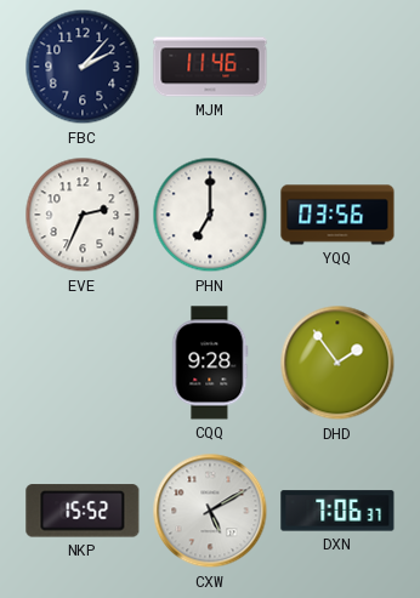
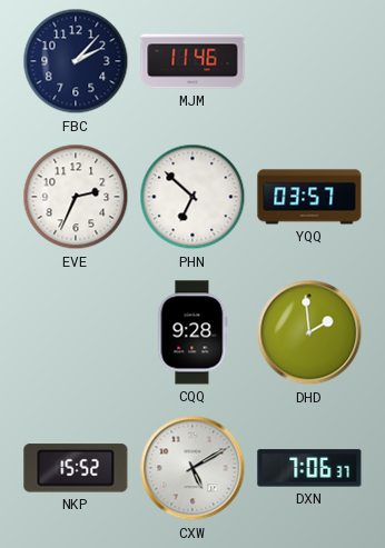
PHN: 7:00 -> 6:52 (192, 197)
YQQ: 03:56 -> 03:57 (309, 197)
DHD: 1:54 -> 1:59 (309, 332)
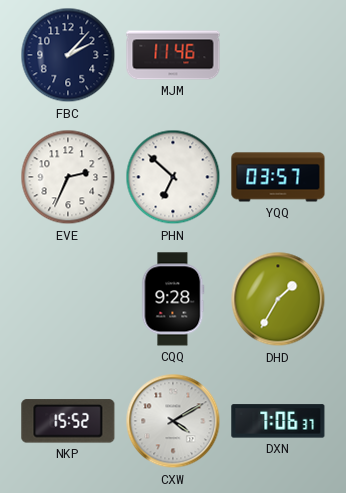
DHD: 1:59 -> 1:35 (278, 299)
CXW: 5:10 -> 4:10 (173, 421)
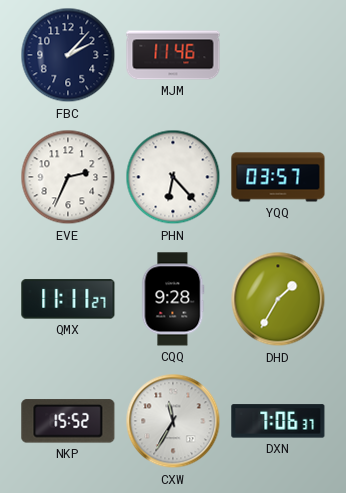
PHN: 6:52 -> 6:23 (173, 177)
QMX: none -> 11:11 (68, 299)
CXW: 4:10 -> 11:35 (173, 421)
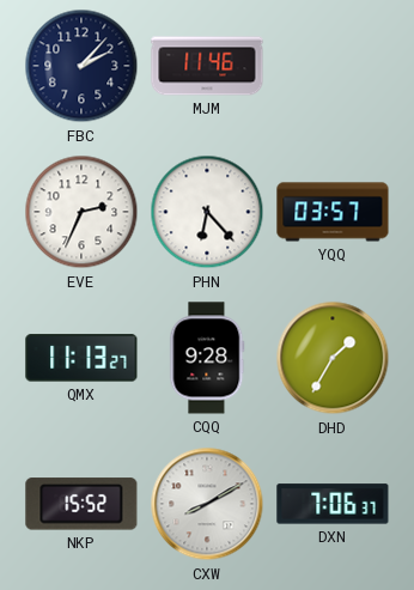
QMX: 11:11 -> 11:13 (81, 358)
CXW: 11:35 -> 8:10 (207, 504)
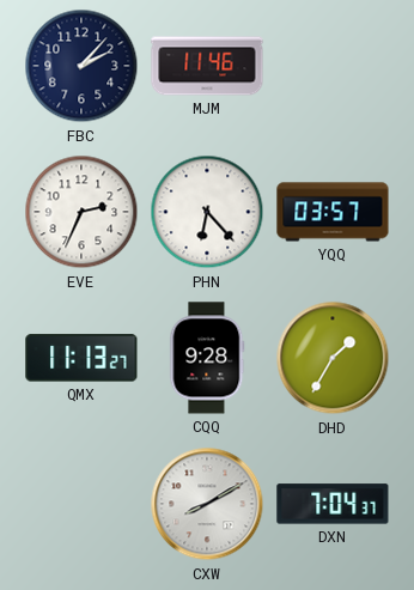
NKP: 15:52 -> none (81, 504)
DXN: 7:06 -> 7:04 (333, 504)
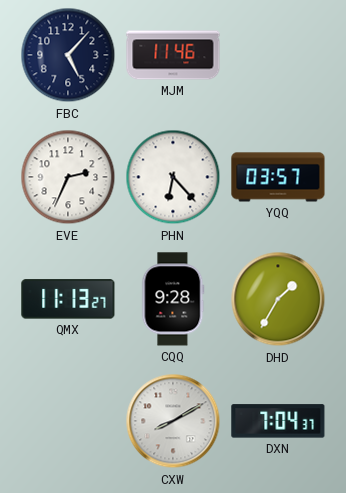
FBC: 2:07 -> 5:07 (68, 55)
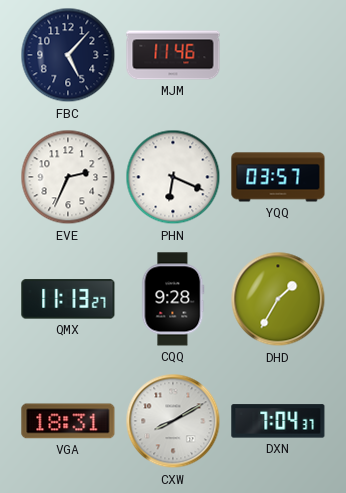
PHN: 6:23 -> 6:19 (173, 177)
VGA: none -> 18:31 (68, 421)
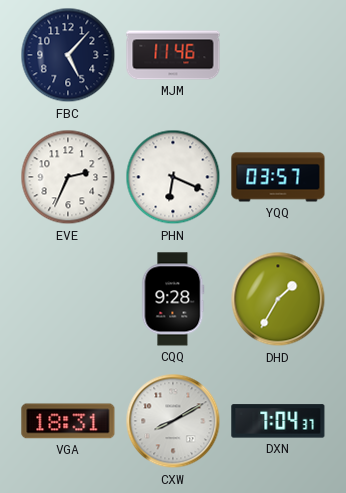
QMX: 11:13 -> none (68, 299)
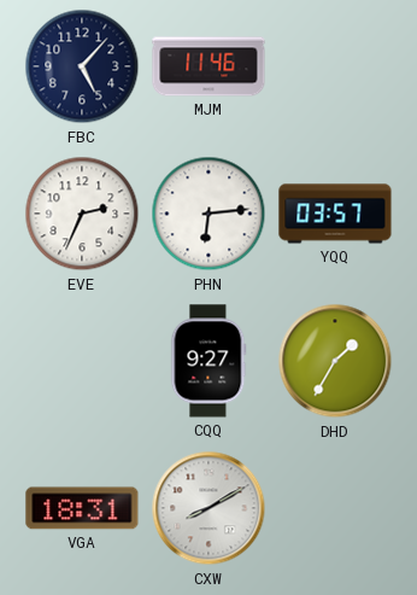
PHN: 6:19 -> 6:14 (208, 214)
CQQ: 9:28 -> 9:27 (208, 361)
DXN: 7:04 -> none (278, 421)
